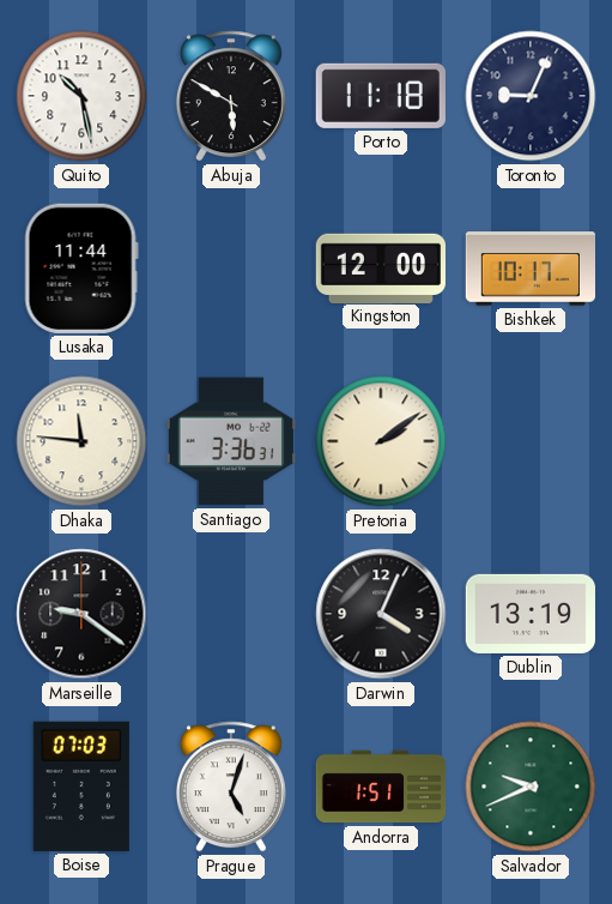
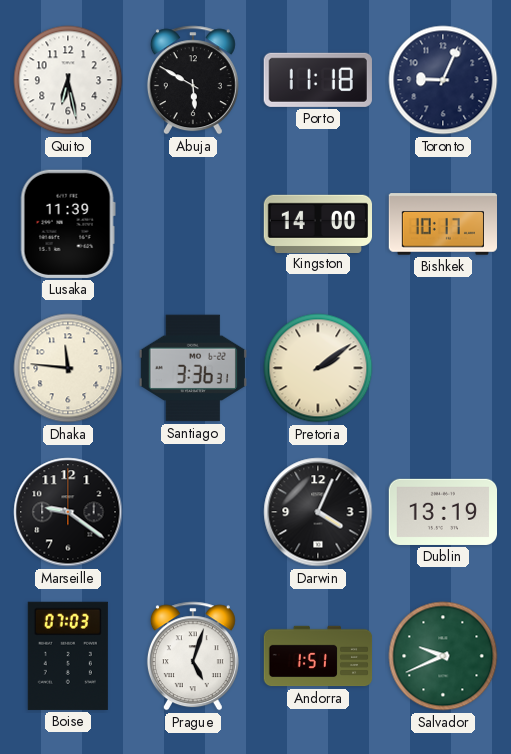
Quito: 10:28 -> 6:28 (68, 80)
Lusaka: 11:44 -> 11:39 (68, 224)
Kingston: 12:00 -> 14:00 (317, 223)
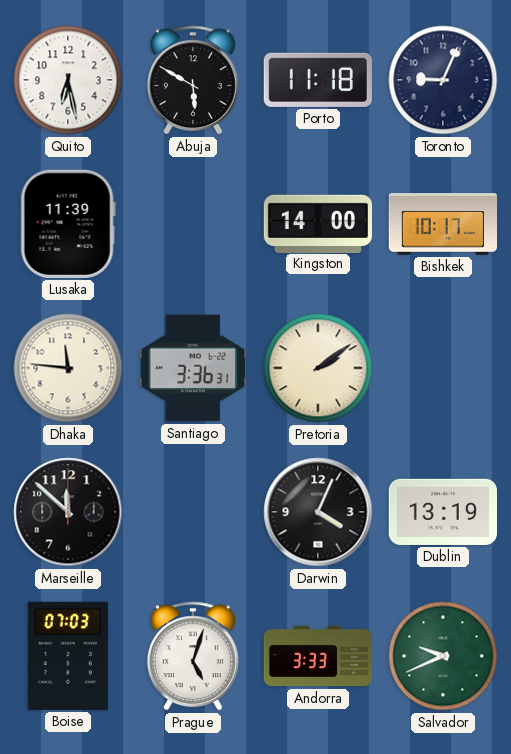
Marseille: 9:21 -> 11:52 (68, 512)
Andorra: 1:51 -> 3:33 (318, 656)
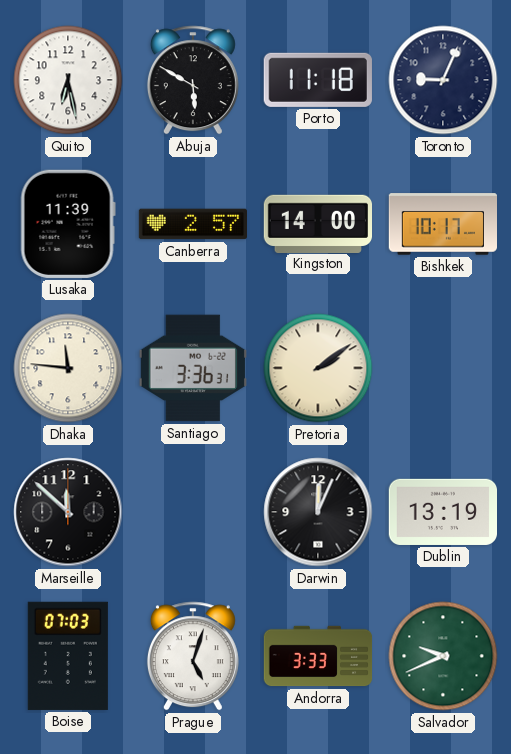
Canberra: none -> 2:57 (192, 224)
Darwin: 4:04 -> 12:04 (318, 512)
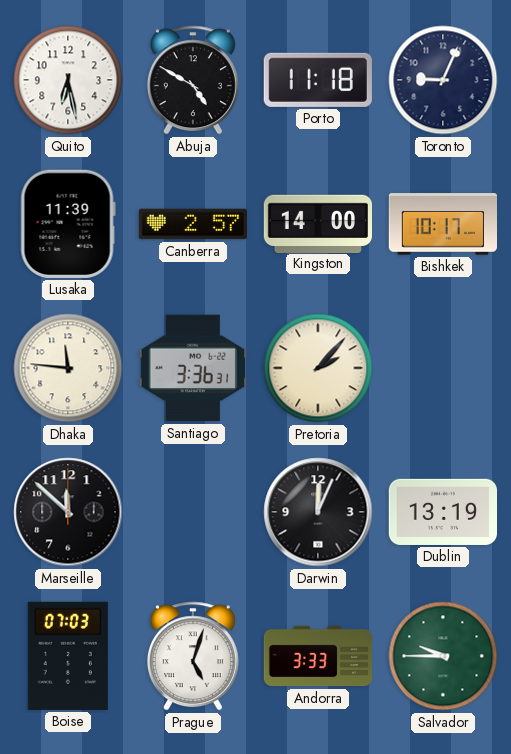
Abuja: 5:50 -> 4:50 (193, 80)
Pretoria: 2:09 -> 2:07 (318, 368)
Salvador: 9:41 -> 9:45 (443, 656)
